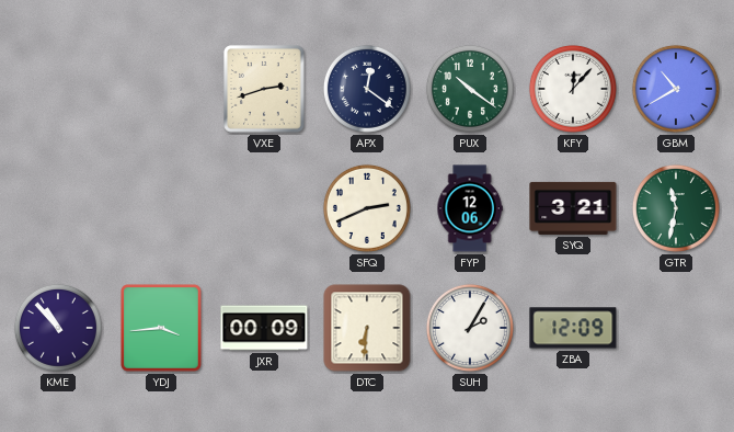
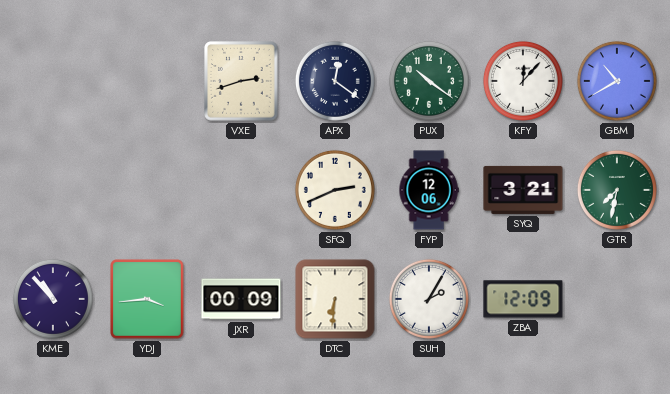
GTR: 11:32 -> 7:32 (617, 190)
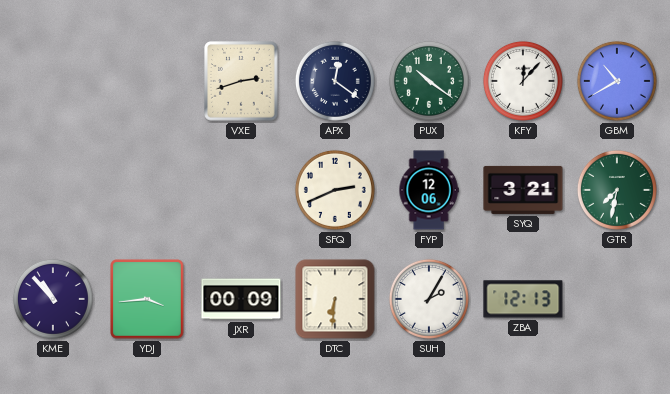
ZBA: 12:09 -> 12:13 (523, 299)
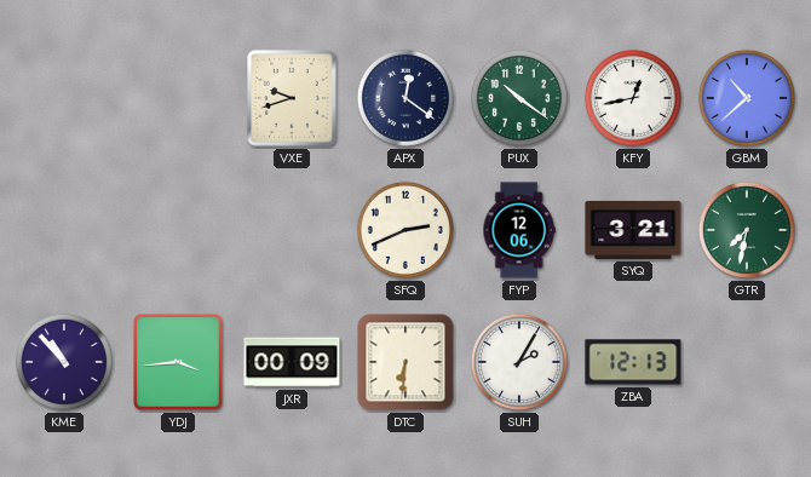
VXE: 2:42 -> 9:42 (293, 98)
KFY: 12:07 -> 12:43 (633, 98)
GBM: 10:40 -> 10:38 (747, 98)
